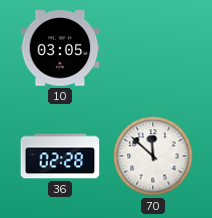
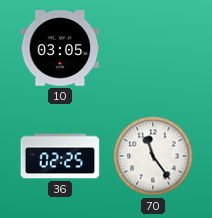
36: 02:28 -> 02:25 (60, 156)
70: 11:52 -> 11:24 (153, 156)
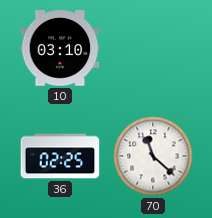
10: 03:05 -> 03:10 (60, 48)
70: 11:24 -> 11:22 (153, 156)
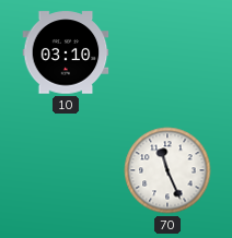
36: 02:25 -> none (60, 156)
70: 11:22 -> 11:26 (167, 170)
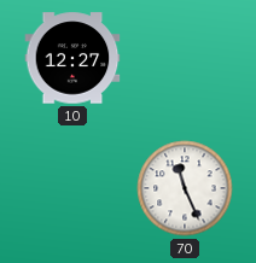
10: 03:10 -> 12:27 (72, 58)
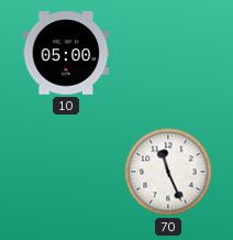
10: 12:27 -> 05:00 (66, 53)
